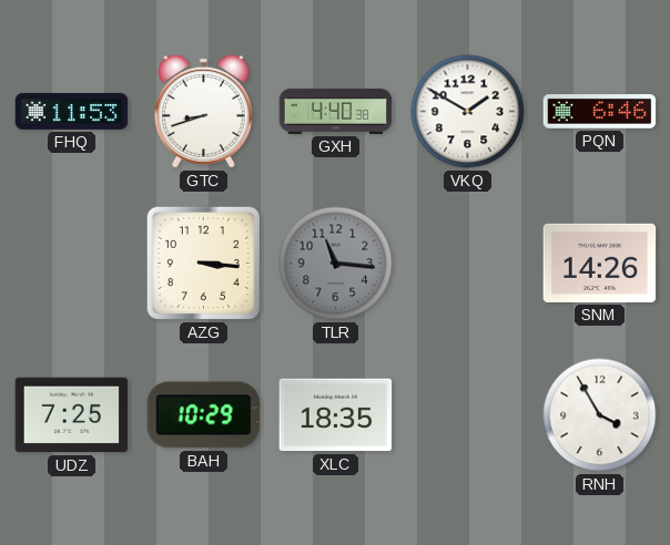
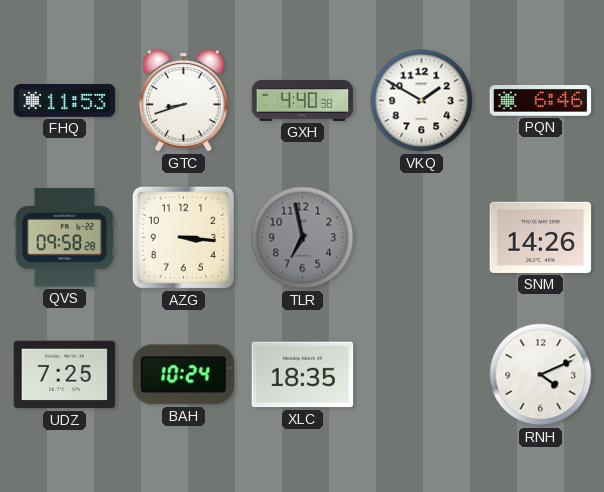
QVS: none -> 09:58 (65, 238)
TLR: 11:16 -> 6:58 (303, 238)
BAH: 10:29 -> 10:24 (184, 375)
RNH: 3:55 -> 4:11 (541, 375)
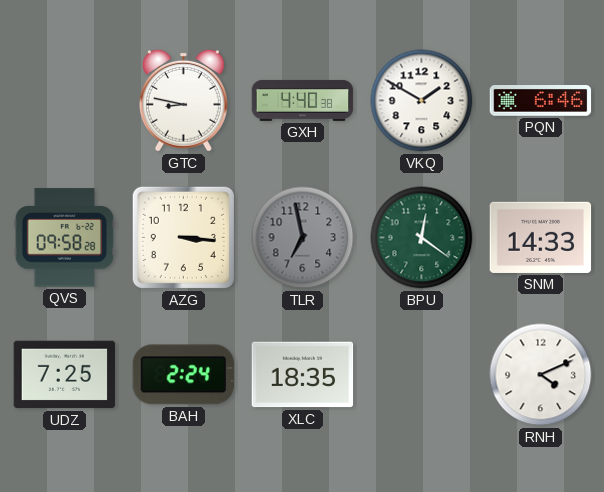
FHQ: 11:53 -> none (65, 100)
GTC: 8:42 -> 8:47 (183, 100)
BPU: none -> 12:21 (422, 238)
SNM: 14:26 -> 14:33 (541, 237)
BAH: 10:24 -> 2:24 (184, 375)
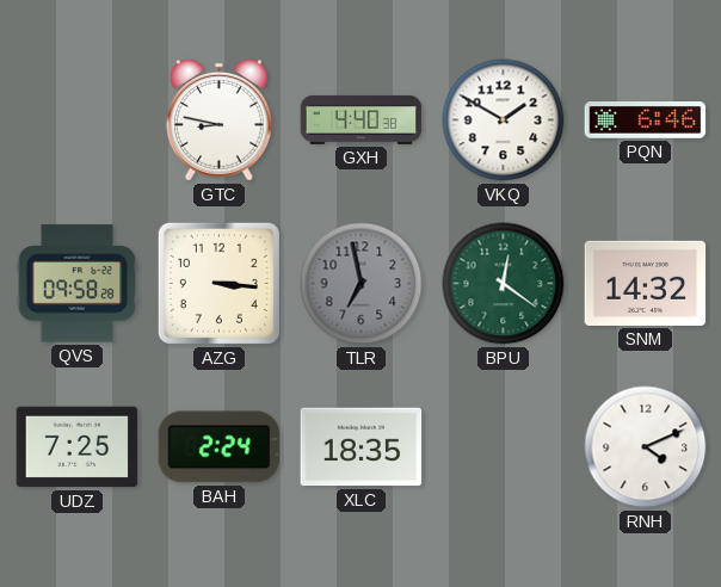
SNM: 14:33 -> 14:32 (646, 283)
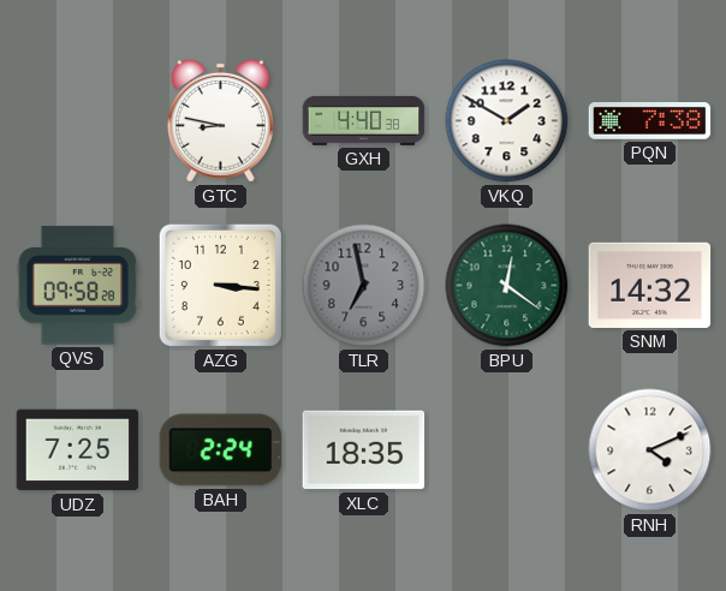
PQN: 6:46 -> 7:38 (650, 121)
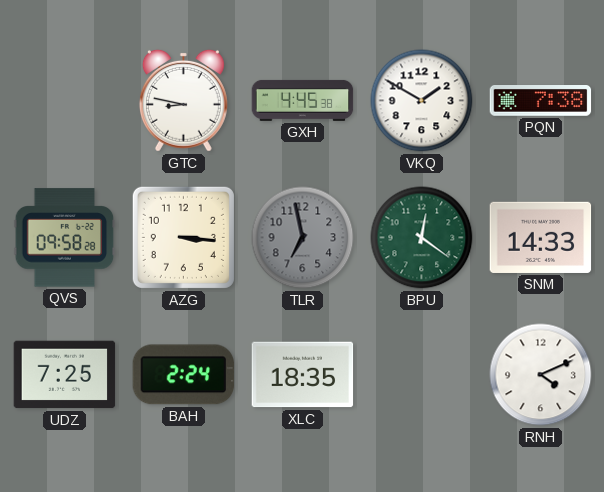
GXH: 4:40 -> 4:45 (303, 100)
SNM: 14:32 -> 14:33 (541, 237)
